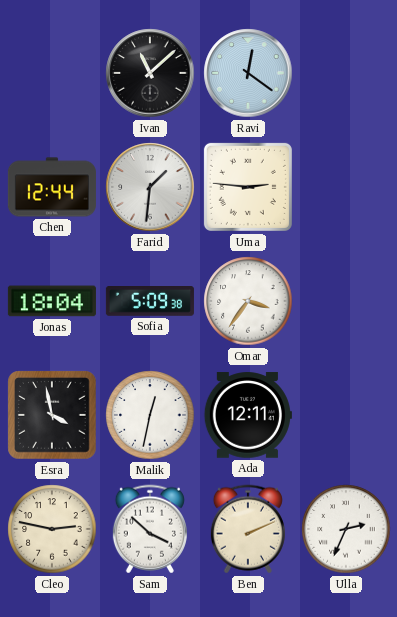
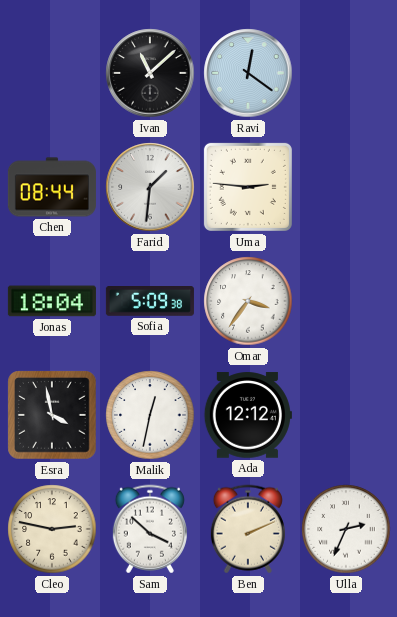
Chen: 12:44 -> 08:44 (52, 187)
Ada: 12:11 -> 12:12 (248, 415)
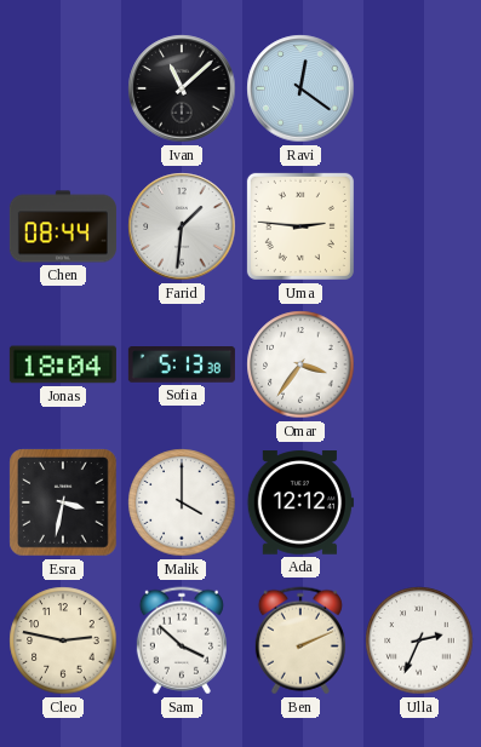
Sofia: 5:09 -> 5:13 (182, 364)
Esra: 3:58 -> 3:32 (63, 502)
Malik: 12:32 -> 4:00 (182, 502)
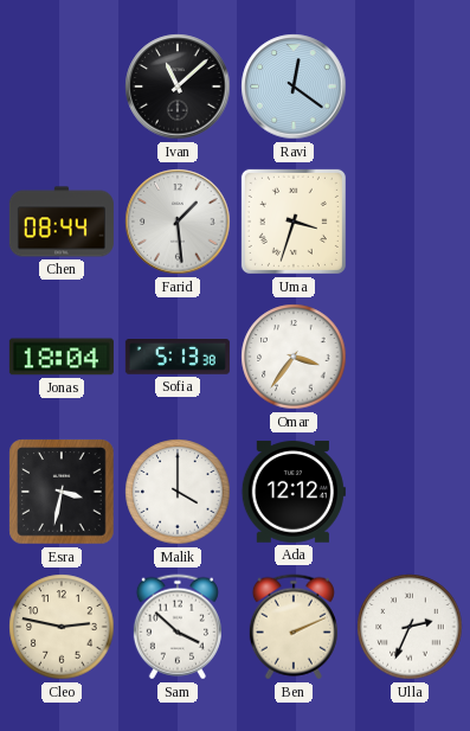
Farid: 1:31 -> 1:29 (178, 222)
Uma: 2:46 -> 3:33 (294, 222)
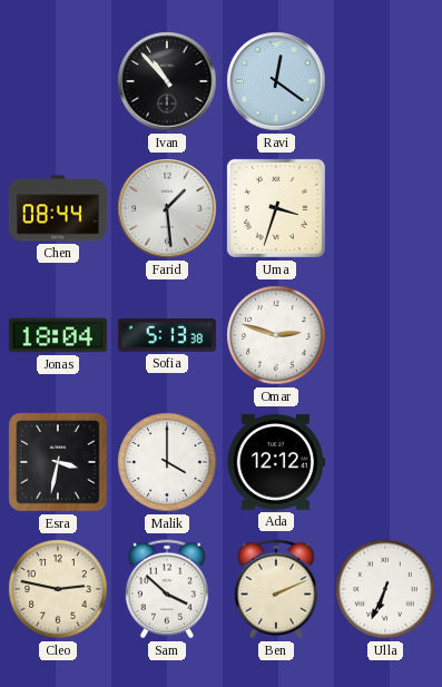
Ivan: 11:08 -> 10:53 (167, 81)
Omar: 3:36 -> 2:48 (276, 335)
Ulla: 2:34 -> 6:34 (385, 589)
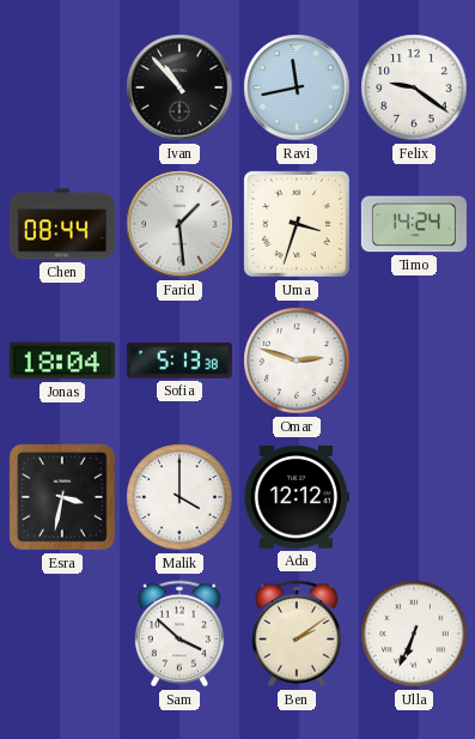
Ravi: 12:21 -> 11:43 (297, 87)
Felix: none -> 9:21 (414, 87)
Timo: none -> 14:24 (414, 224)
Cleo: 2:47 -> none (58, 589)
Ben: 2:11 -> 2:09 (297, 634)
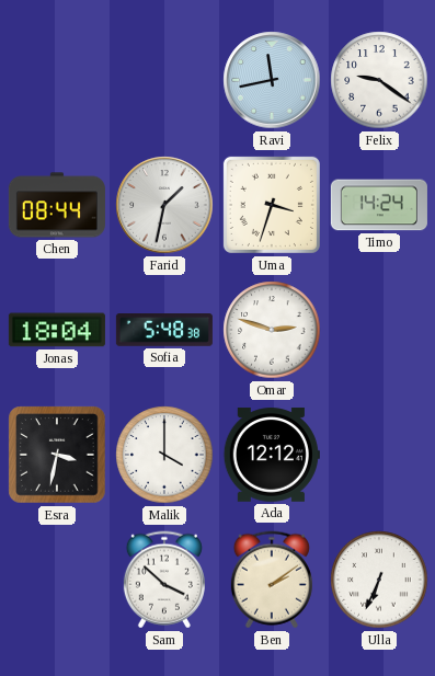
Ivan: 10:53 -> none (179, 87)
Farid: 1:29 -> 1:32 (164, 205)
Sofia: 5:13 -> 5:48 (164, 330)
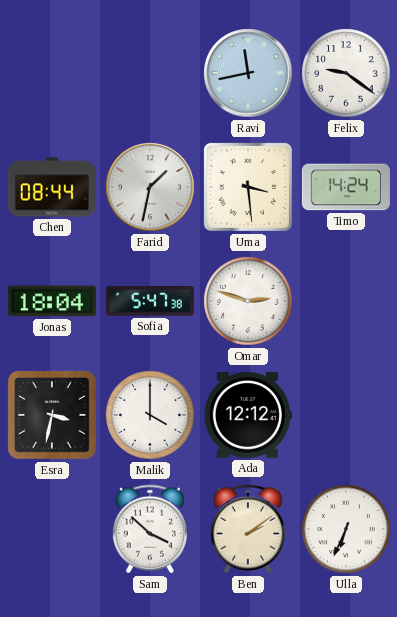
Uma: 3:33 -> 3:29 (248, 187)
Sofia: 5:48 -> 5:47 (150, 301)
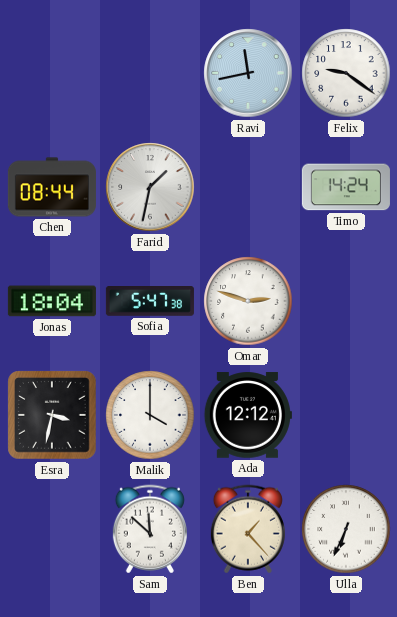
Uma: 3:29 -> none (248, 187)
Sam: 3:52 -> 11:52 (150, 529)
Ben: 2:09 -> 1:23 (248, 529)
